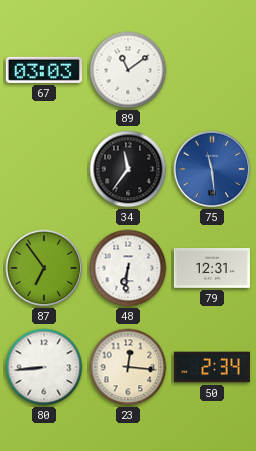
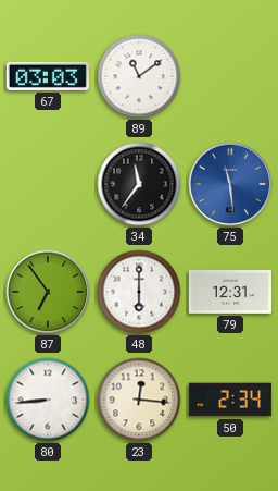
48: 6:31 -> 6:00 (139, 292)
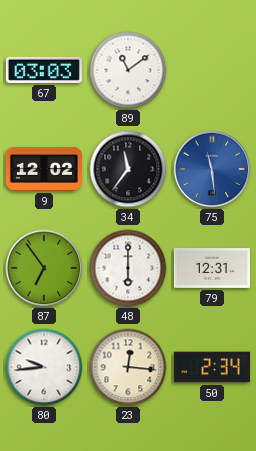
9: none -> 12:02 (44, 169)
80: 8:44 -> 9:44 (44, 367)
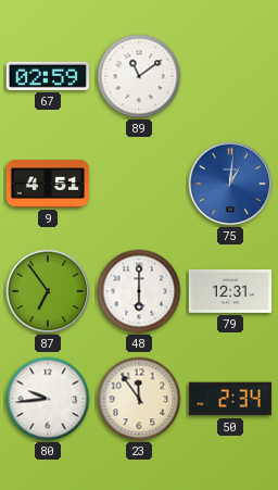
67: 03:03 -> 02:59 (48, 76)
9: 12:02 -> 4:51 (48, 184)
34: 11:36 -> none (128, 169)
75: 11:29 -> 1:01 (230, 184)
23: 12:16 -> 11:54 (139, 399)
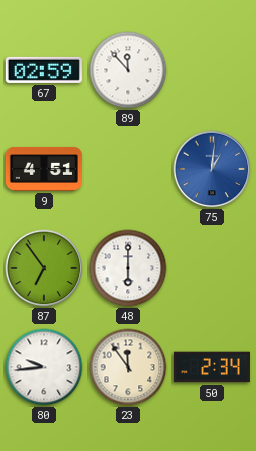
89: 11:09 -> 11:53 (128, 70)
79: 12:31 -> none (230, 292)
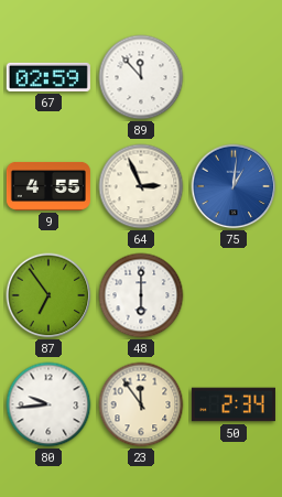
9: 4:51 -> 4:55 (48, 186)
64: none -> 2:56 (141, 186)
